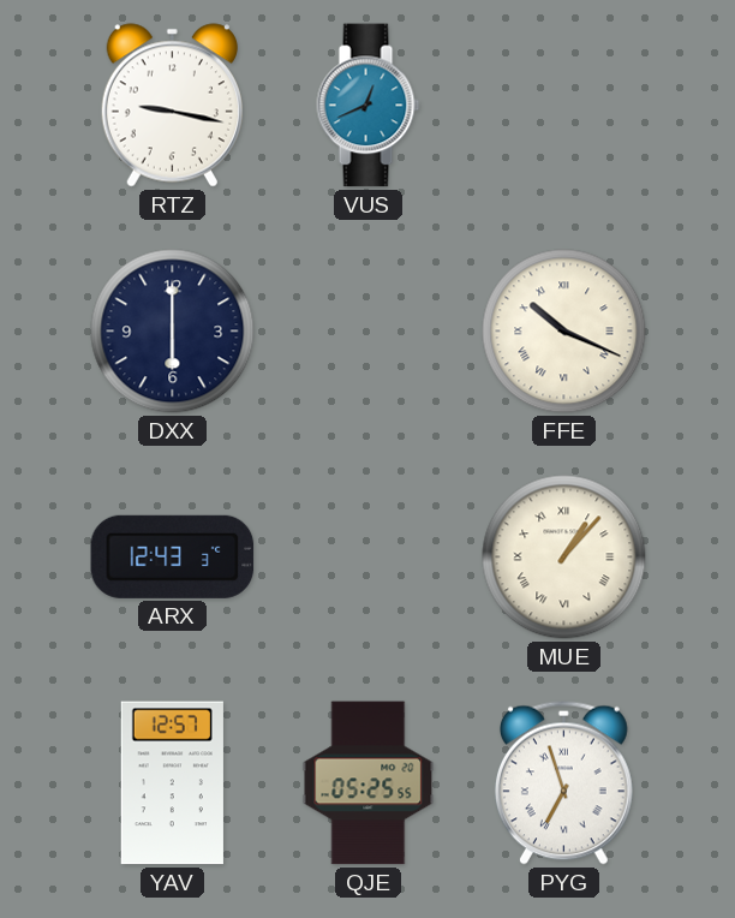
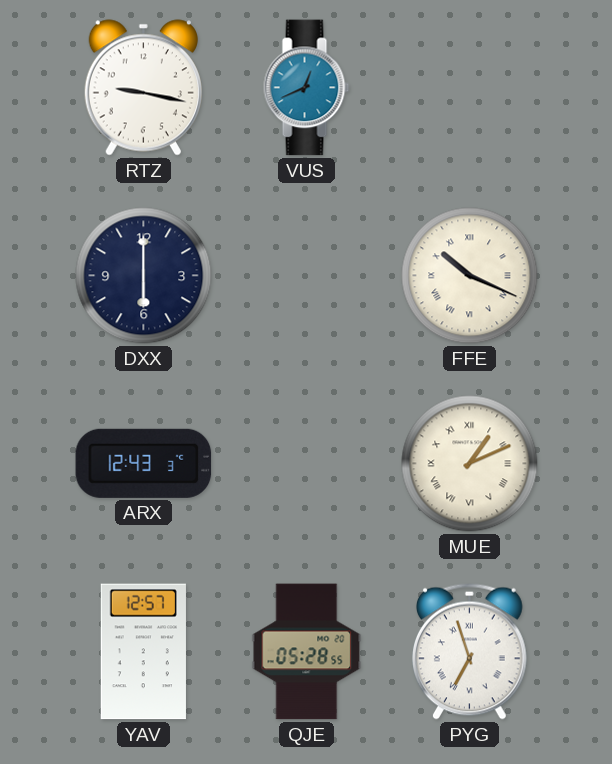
MUE: 1:07 -> 1:11 (470, 464)
QJE: 05:25 -> 05:28 (307, 652)
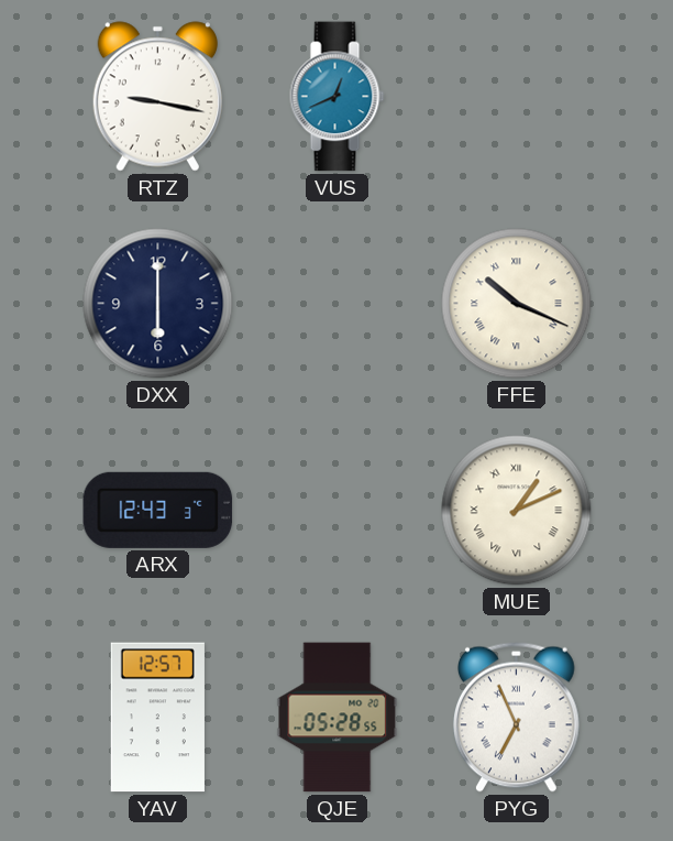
PYG: 6:57 -> 6:56 (516, 717)
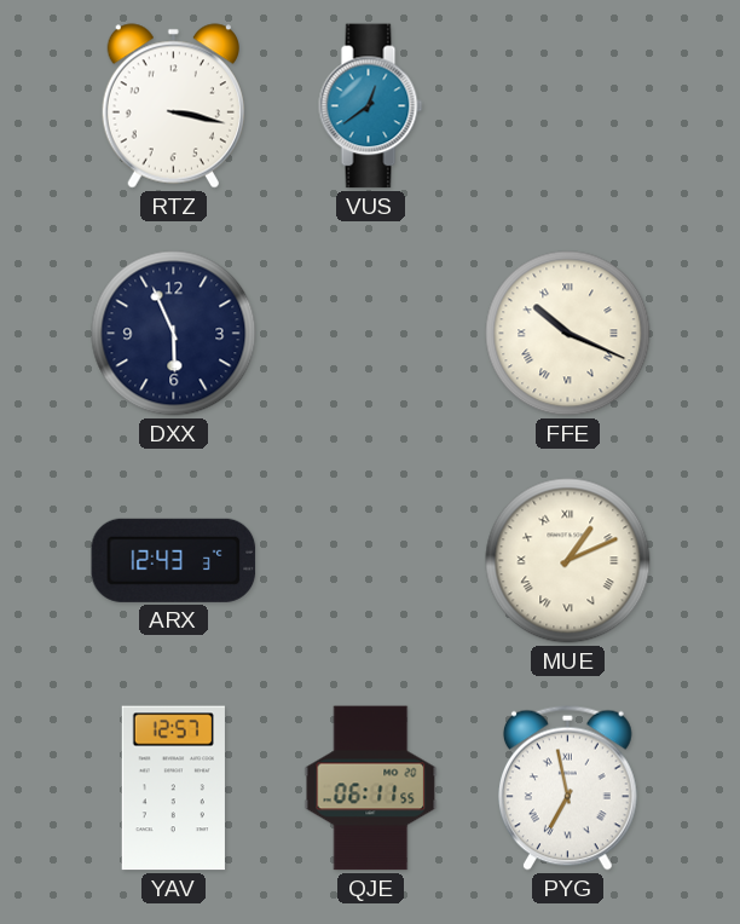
RTZ: 9:17 -> 3:17 (173, 106)
VUS: 12:41 -> 12:39 (371, 106)
DXX: 6:00 -> 5:56 (174, 334)
QJE: 05:28 -> 06:11 (371, 789)
PYG: 6:56 -> 6:58 (567, 787)
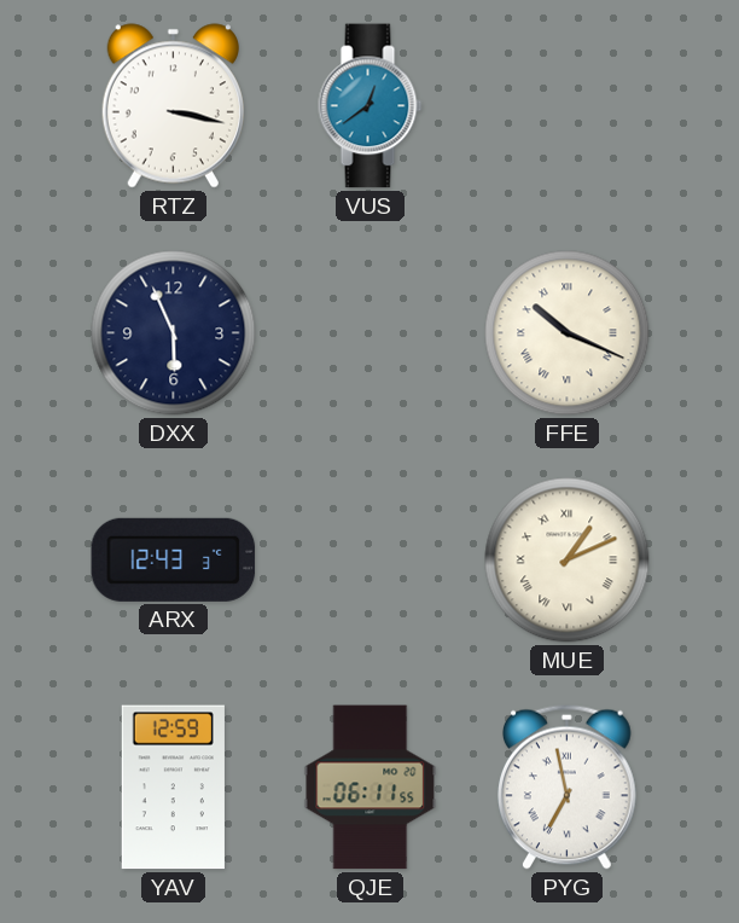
YAV: 12:57 -> 12:59 (173, 788)
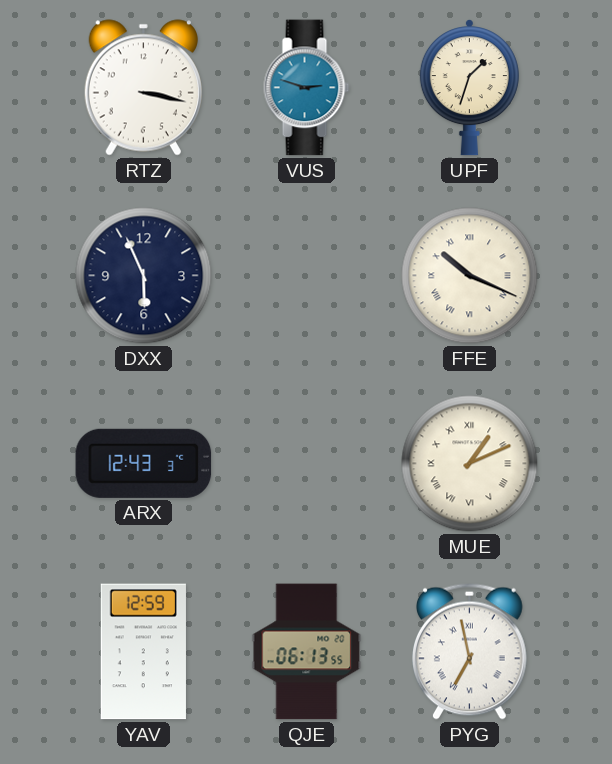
VUS: 12:39 -> 2:48 (307, 88)
UPF: none -> 1:33 (469, 88)
QJE: 06:11 -> 06:13 (307, 652)
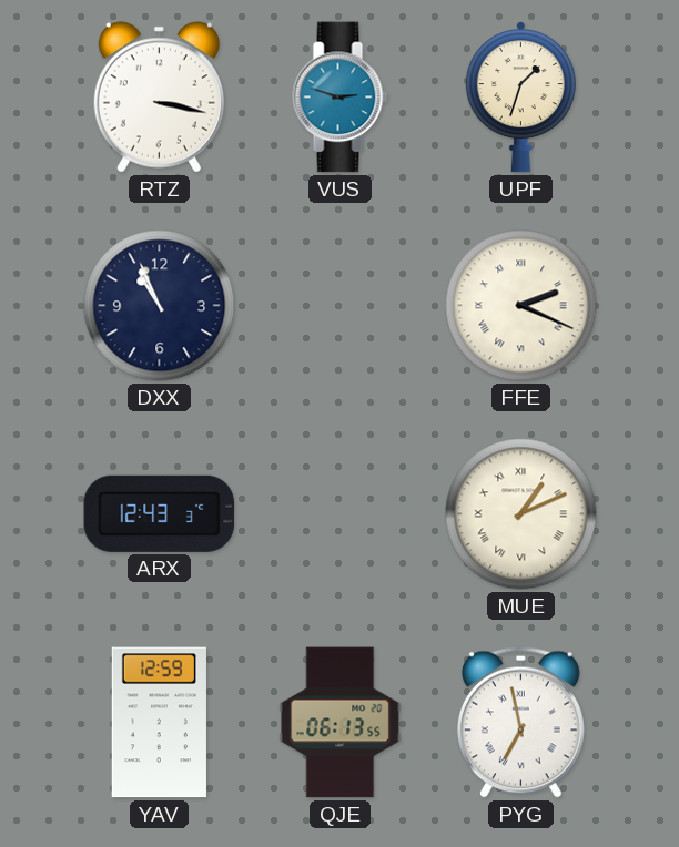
DXX: 5:56 -> 10:56 (160, 306)
FFE: 10:19 -> 2:19 (521, 306)
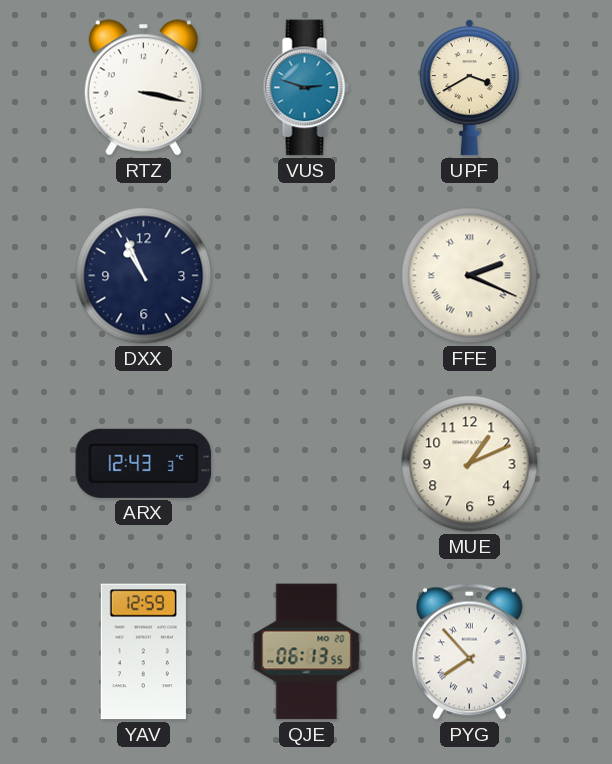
UPF: 1:33 -> 3:40 (469, 88)
MUE numerals: Roman -> Arabic (470, 464)
PYG: 6:58 -> 7:53 (469, 651)
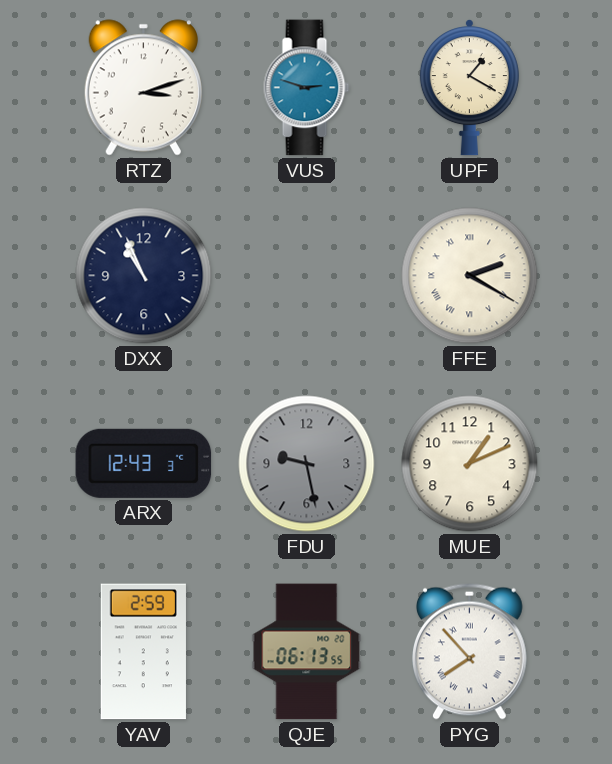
RTZ: 3:17 -> 3:12 (143, 88)
UPF: 3:40 -> 1:20 (469, 88)
FFE: 2:19 -> 2:20 (470, 276)
FDU: none -> 9:28 (307, 464)
YAV: 12:59 -> 2:59 (143, 652)
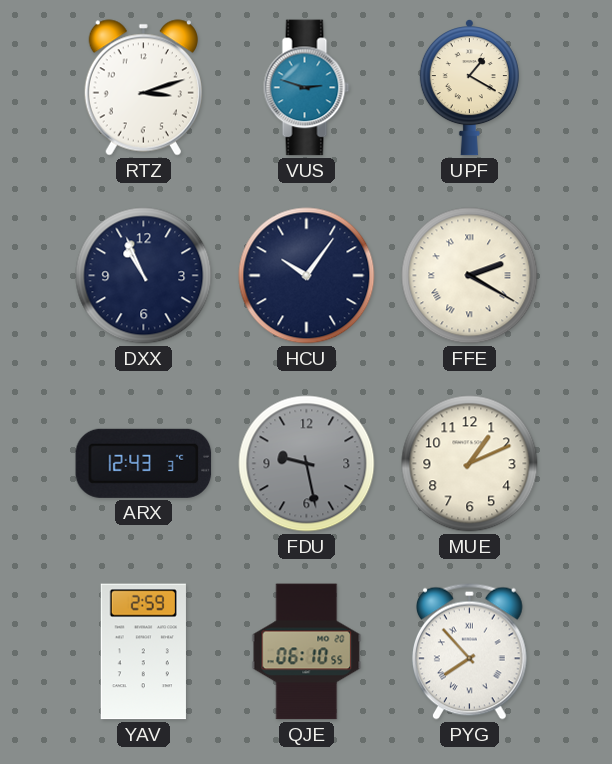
HCU: none -> 10:06 (307, 276)
QJE: 06:13 -> 06:10 (307, 652)
